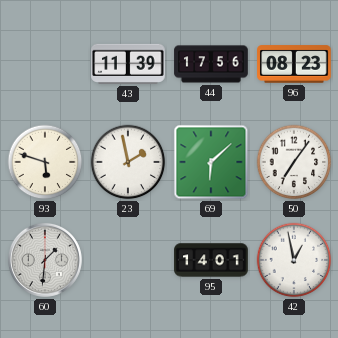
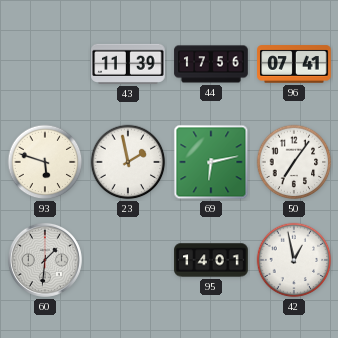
96: 08:23 -> 07:41 (294, 64)
69: 6:08 -> 6:13 (211, 162)
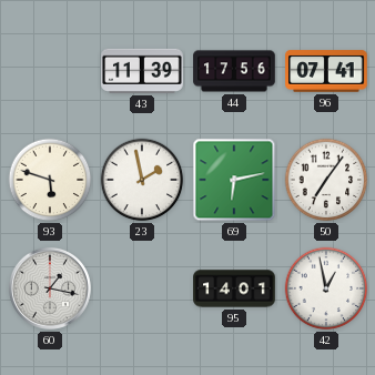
60: 1:31 -> 1:17 (50, 288)
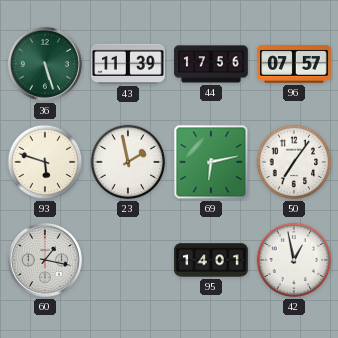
36: none -> 5:27 (45, 64)
96: 07:41 -> 07:57 (294, 64)
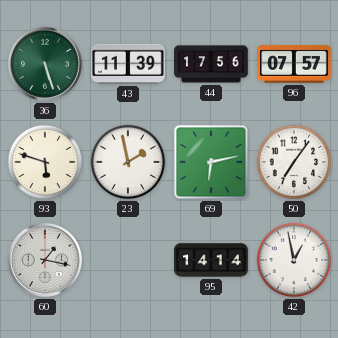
95: 14:01 -> 14:14 (211, 260)
